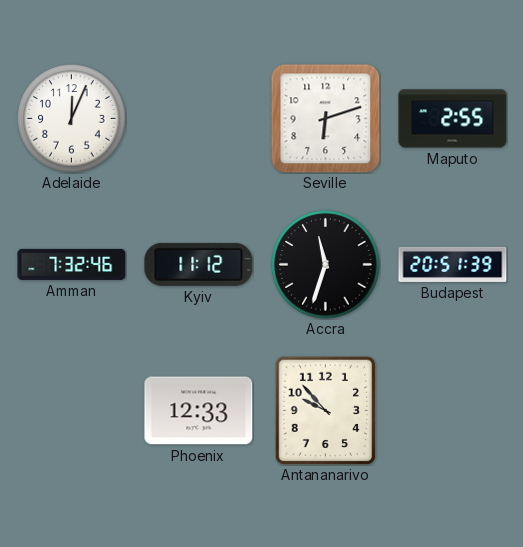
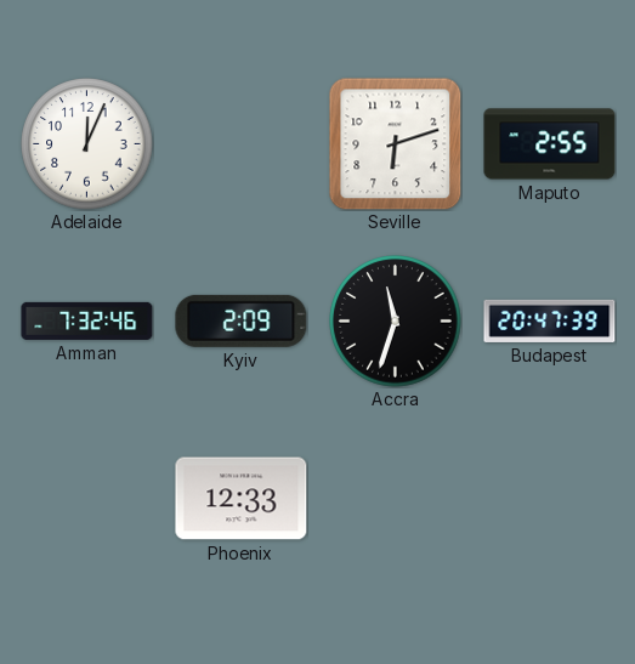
Kyiv: 11:12 -> 2:09 (242, 320)
Budapest: 20:51 -> 20:47 (550, 320)
Antananarivo: 9:53 -> none (326, 410)
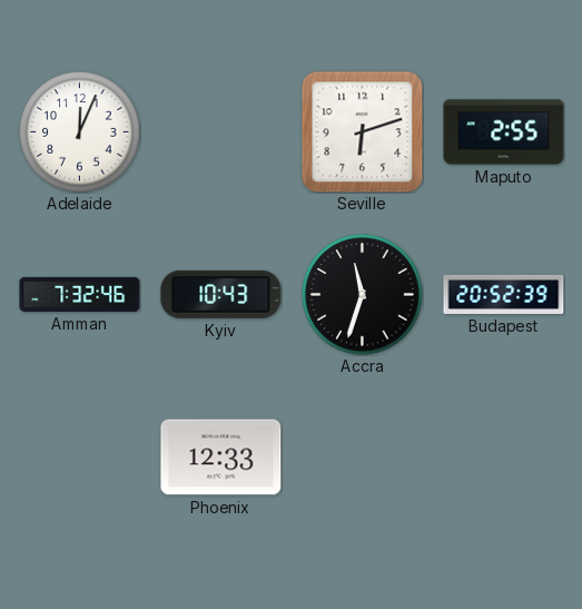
Kyiv: 2:09 -> 10:43 (221, 294)
Budapest: 20:47 -> 20:52 (504, 294)
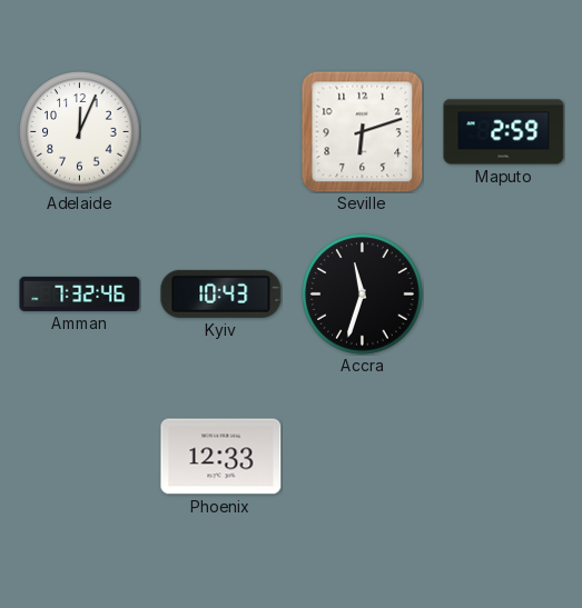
Maputo: 2:55 -> 2:59 (504, 132)
Budapest: 20:52 -> none (504, 294)
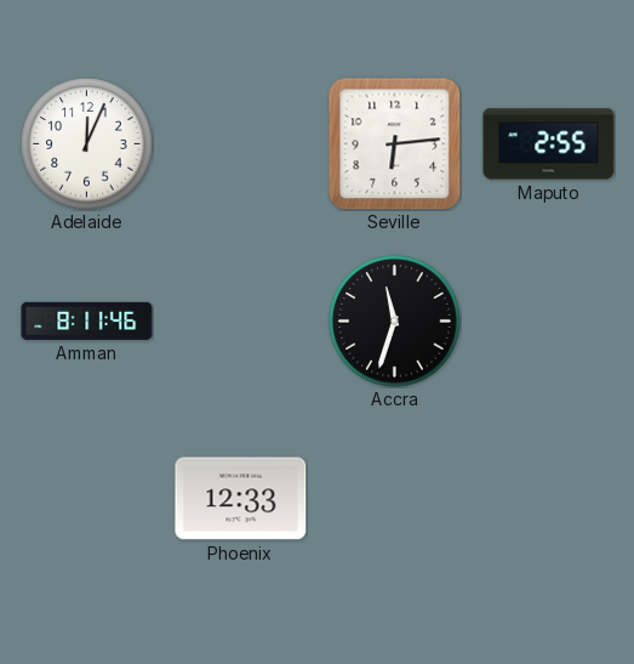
Seville: 6:12 -> 6:14 (394, 143)
Maputo: 2:59 -> 2:55 (549, 144)
Amman: 7:32 -> 8:11 (87, 320)
Kyiv: 10:43 -> none (221, 293)
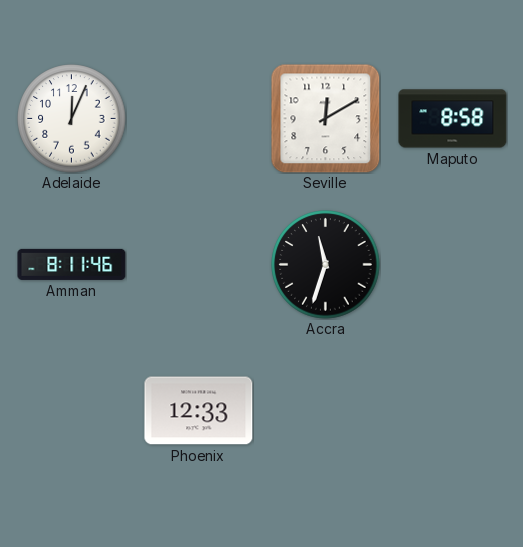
Seville: 6:14 -> 12:10 (325, 118)
Maputo: 2:55 -> 8:58 (453, 119)
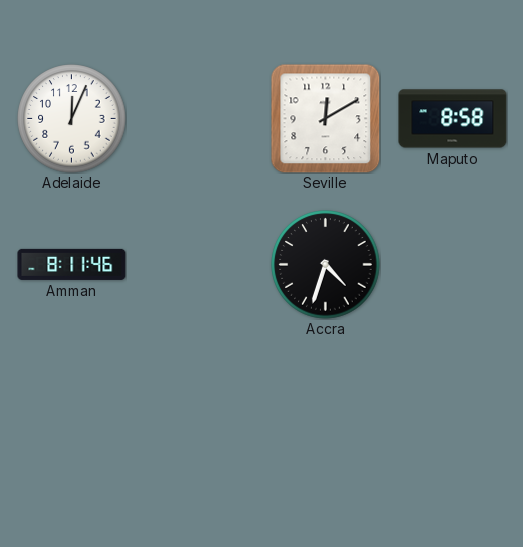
Accra: 11:33 -> 4:33 (326, 265)
Phoenix: 12:33 -> none (199, 411)
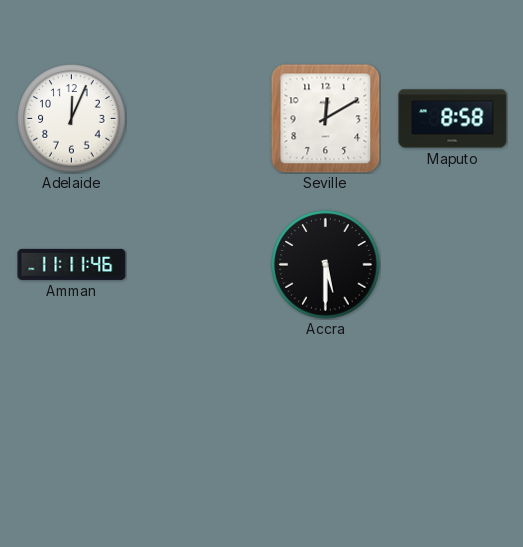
Amman: 8:11 -> 11:11 (72, 264)
Accra: 4:33 -> 5:30 (326, 265)
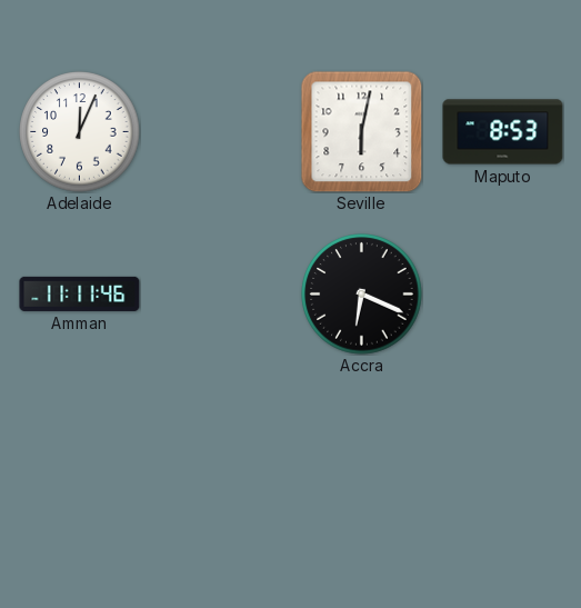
Seville: 12:10 -> 6:02 (361, 131)
Maputo: 8:58 -> 8:53 (503, 132)
Accra: 5:30 -> 6:19 (362, 295)
